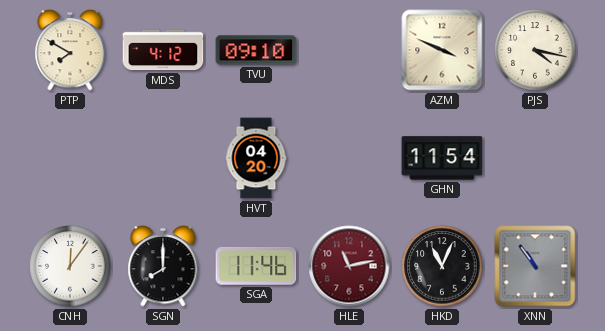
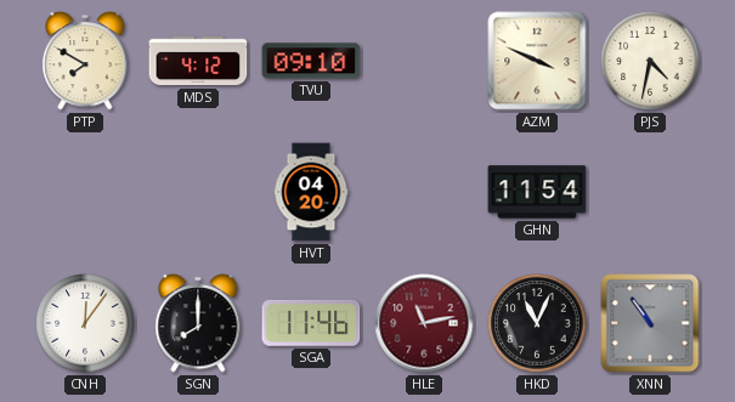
PJS: 4:17 -> 4:32 (650, 61)
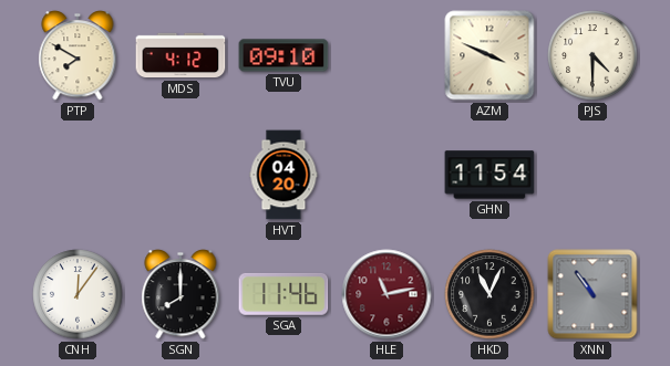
PJS: 4:32 -> 4:30 (592, 55)
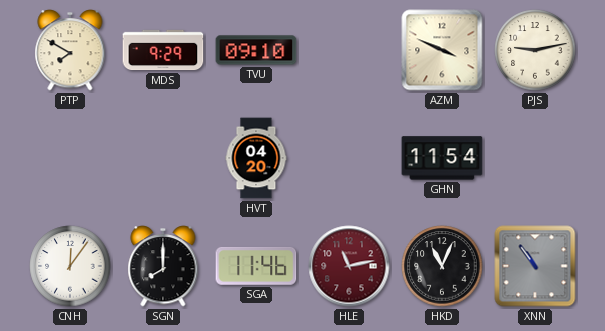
MDS: 4:12 -> 9:29 (163, 50)
PJS: 4:30 -> 9:13 (535, 50)
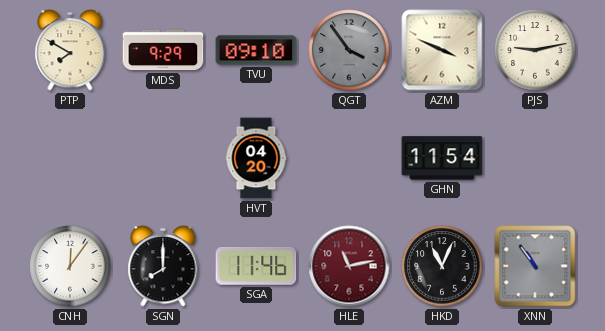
QGT: none -> 3:54 (349, 50)
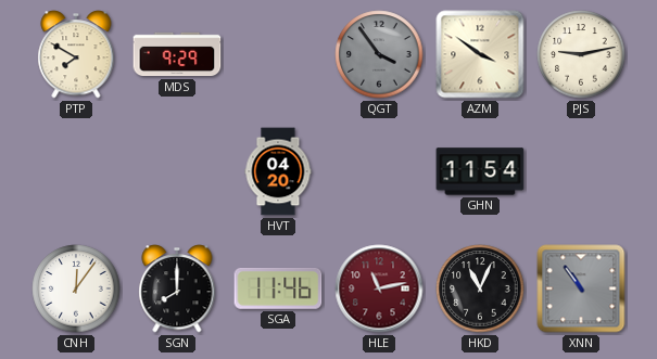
TVU: 09:10 -> none (256, 50)
AZM: 3:49 -> 3:51 (480, 54)
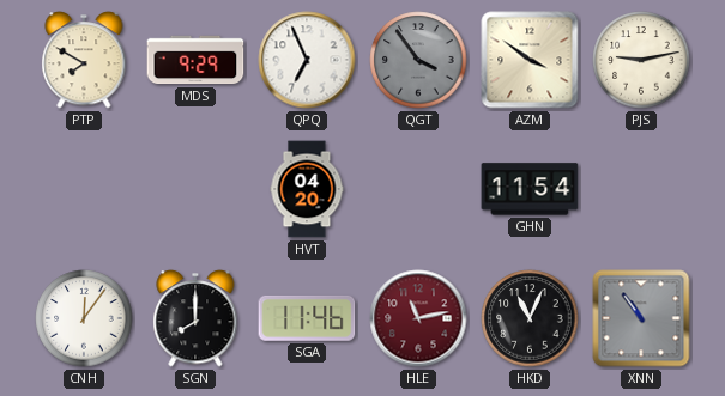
QPQ: none -> 6:56 (307, 60)
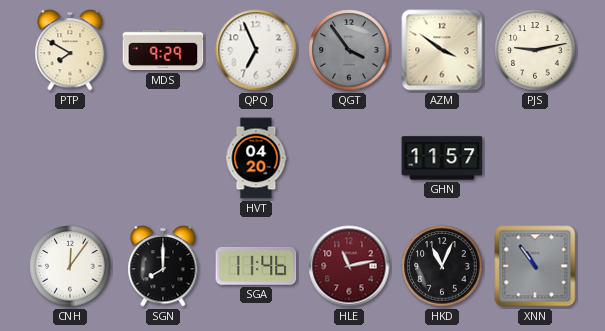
GHN: 11:54 -> 11:57 (442, 158)
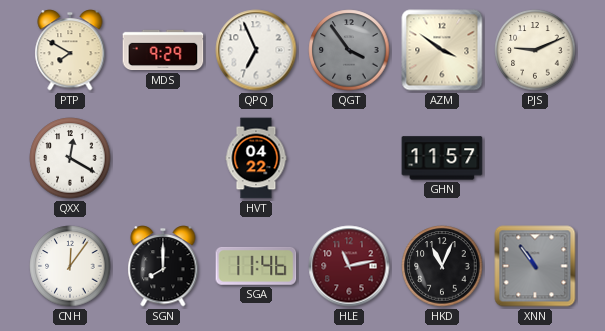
PJS: 9:13 -> 9:11 (535, 50)
QXX: none -> 12:20 (70, 158)
HVT: 04:20 -> 04:22 (256, 158)
